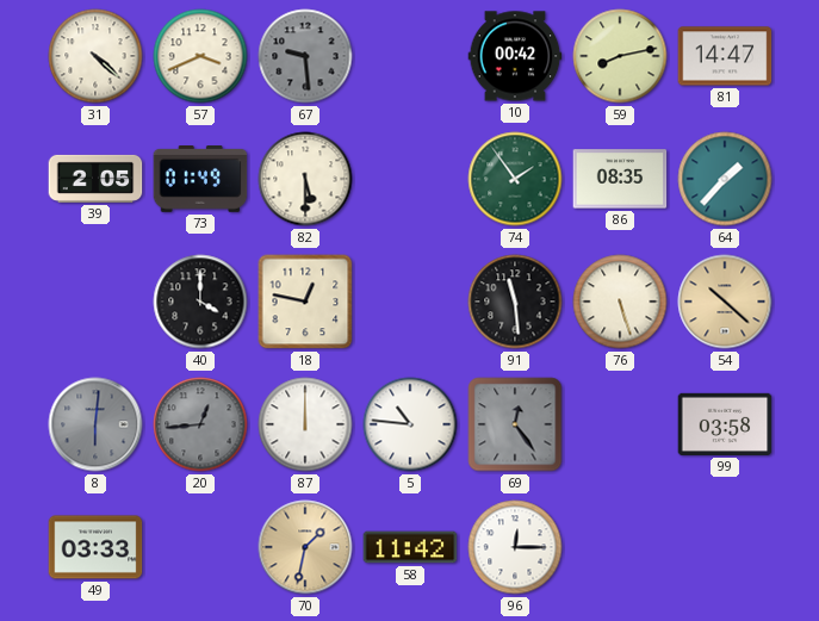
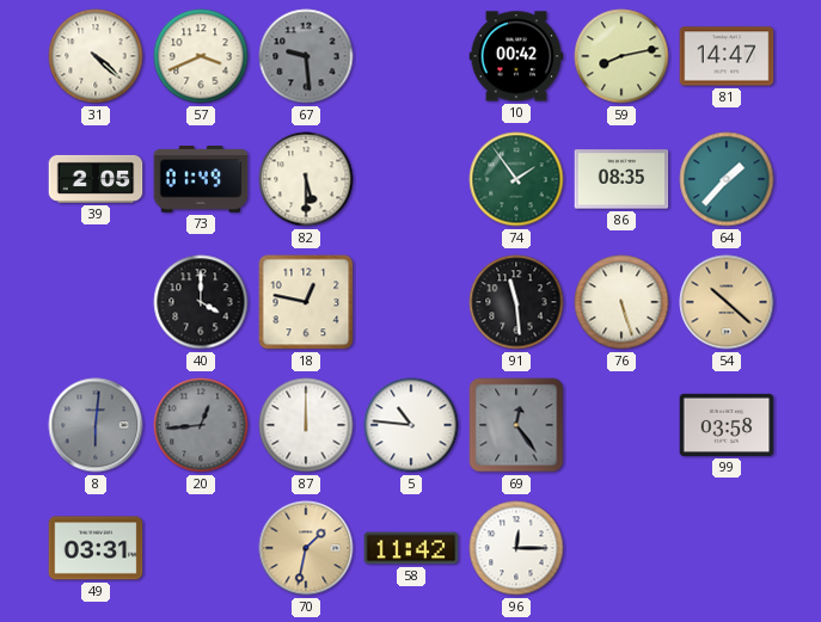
49: 03:33 -> 03:31 (96, 548)
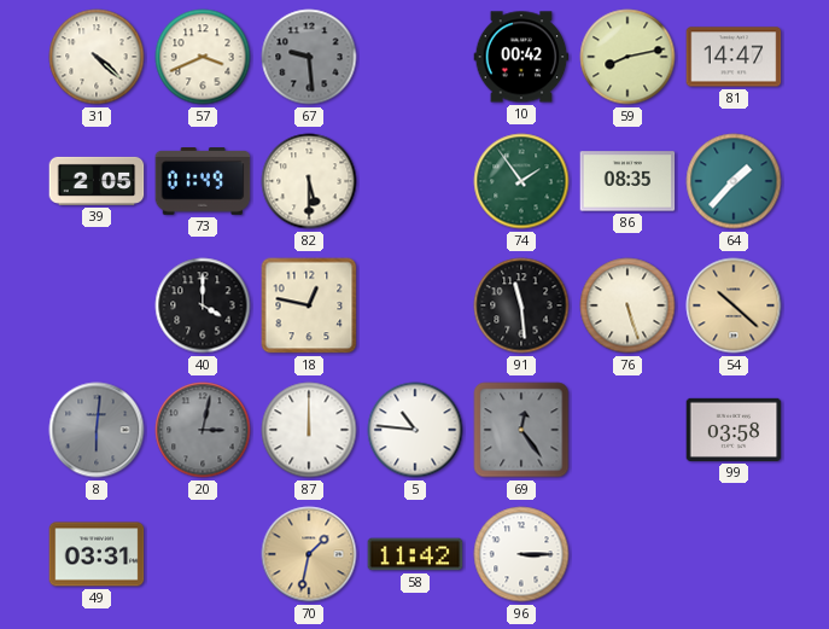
20: 12:44 -> 3:02 (203, 430)
96: 12:15 -> 3:15 (521, 554)
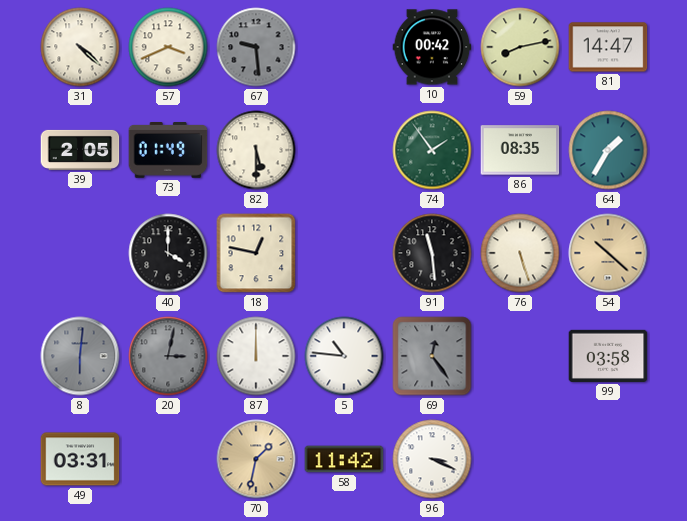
64: 1:37 -> 1:35 (608, 150)
96: 3:15 -> 3:19 (432, 459)
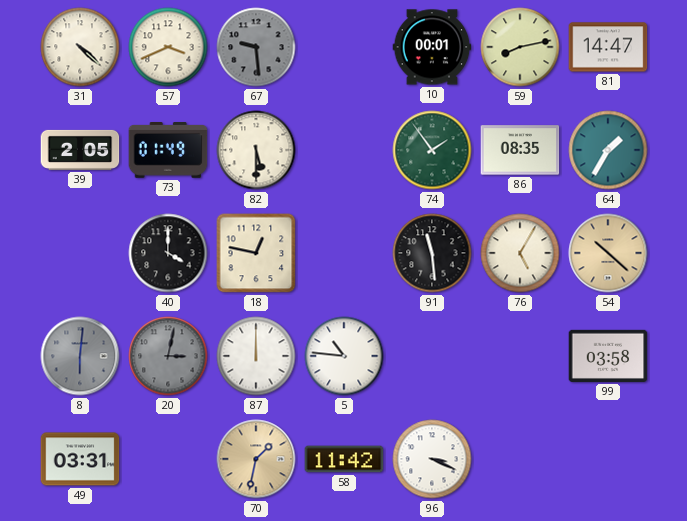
10: 00:42 -> 00:01 (432, 47)
76: 5:27 -> 5:05 (520, 253)
69: 12:24 -> none (432, 356)
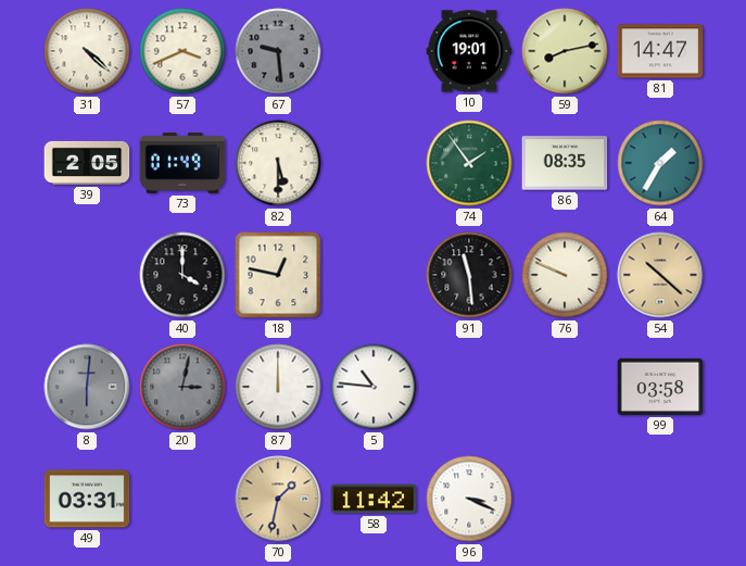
10: 00:01 -> 19:01 (469, 51)
76: 5:05 -> 9:49 (565, 275)
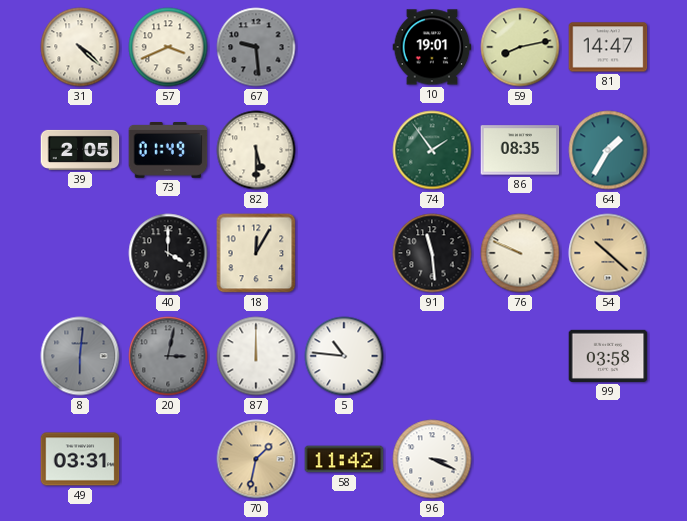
18: 12:47 -> 12:05 (256, 253)
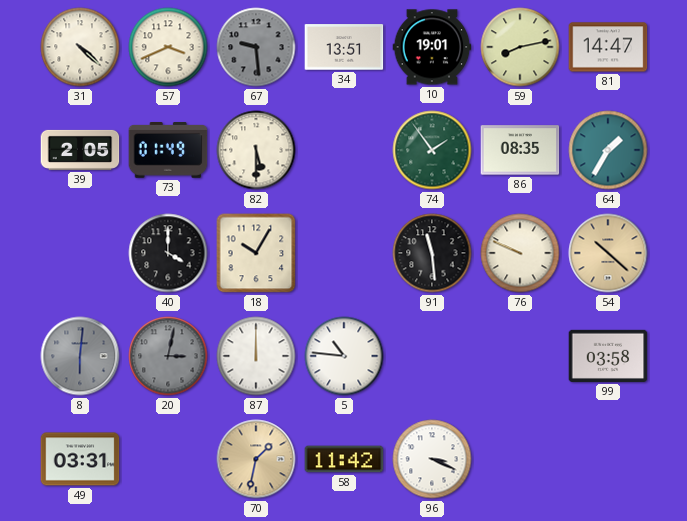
34: none -> 13:51 (344, 47)
18: 12:05 -> 10:05 (256, 253)
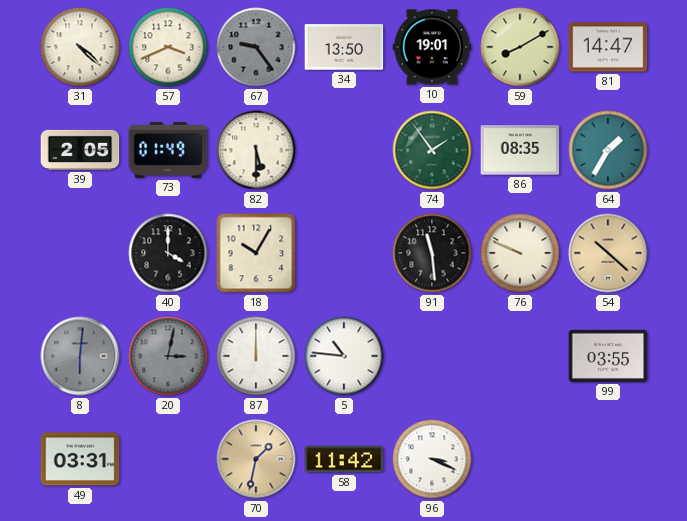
67: 9:29 -> 9:24 (256, 47)
34: 13:51 -> 13:50 (344, 47)
59: 8:13 -> 8:10 (520, 47)
99: 03:58 -> 03:55 (608, 356)
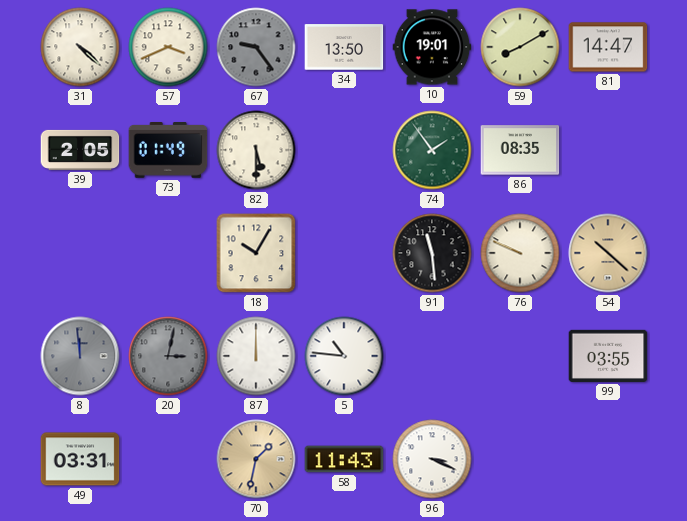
64: 1:35 -> none (608, 150)
40: 4:00 -> none (168, 253)
8: 6:01 -> 11:59 (80, 356)
58: 11:42 -> 11:43 (344, 459)
